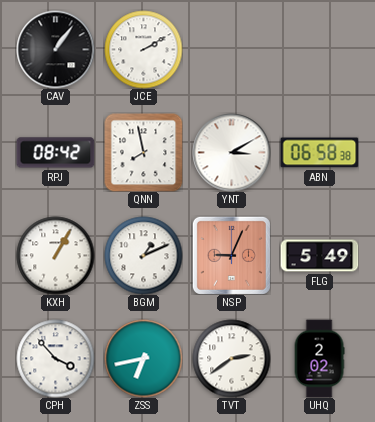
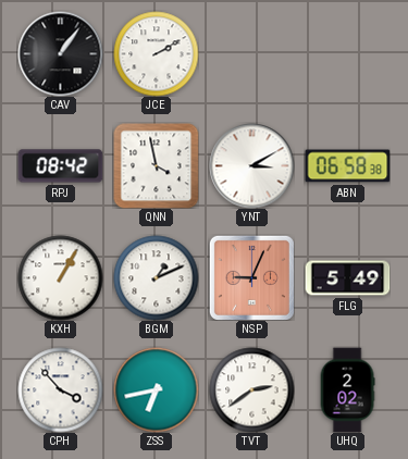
QNN: 7:58 -> 3:58 (156, 165)
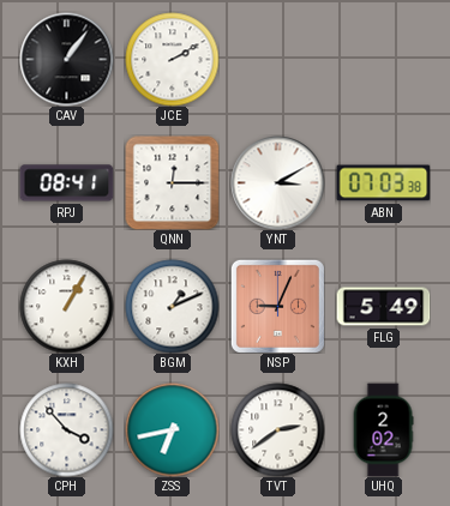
RPJ: 08:42 -> 08:41 (66, 183)
QNN: 3:58 -> 12:15 (172, 182)
ABN: 06:58 -> 07:03 (383, 183)
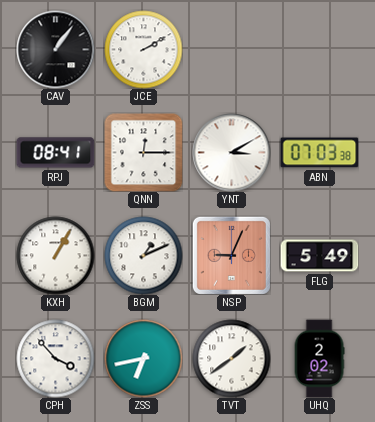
TVT: 2:39 -> 1:39 (231, 358)
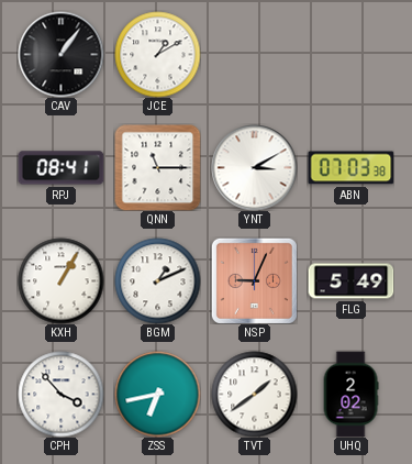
JCE: 2:10 -> 1:10 (157, 54)
QNN: 12:15 -> 11:15 (157, 167)
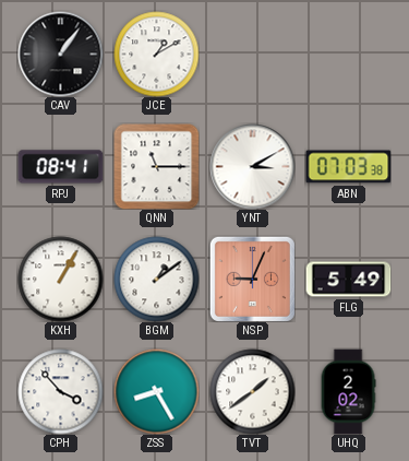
BGM: 1:11 -> 1:09 (156, 279)
ZSS: 6:43 -> 8:25 (156, 391)
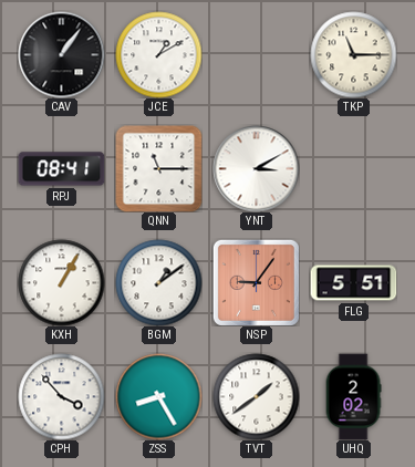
TKP: none -> 11:15 (353, 54)
ABN: 07:03 -> none (348, 167)
NSP: 9:04 -> 9:06 (256, 282)
FLG: 5:49 -> 5:51 (353, 283)
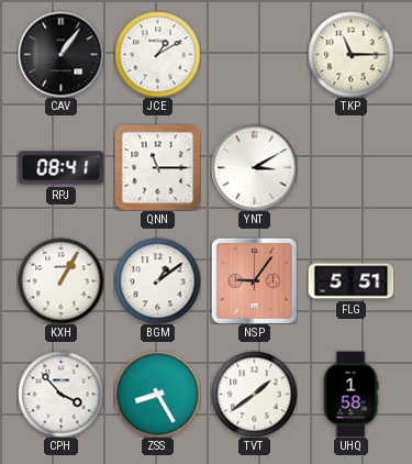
UHQ: 2:02 -> 1:58 (350, 394)
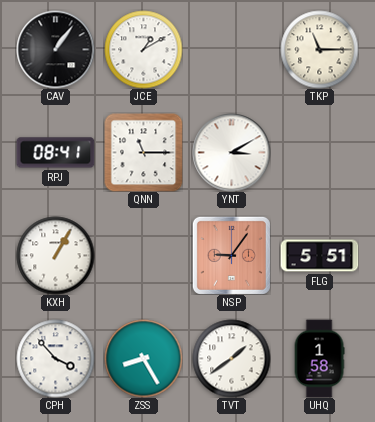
BGM: 1:09 -> none (157, 280)
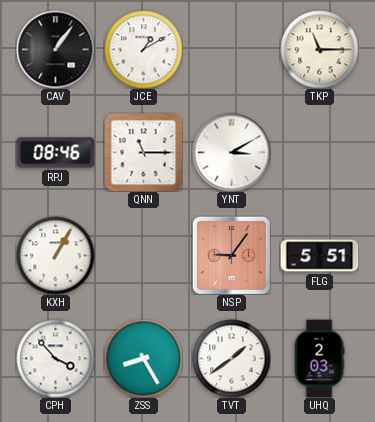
RPJ: 08:41 -> 08:46 (55, 153)
UHQ: 1:58 -> 2:03 (319, 358)
